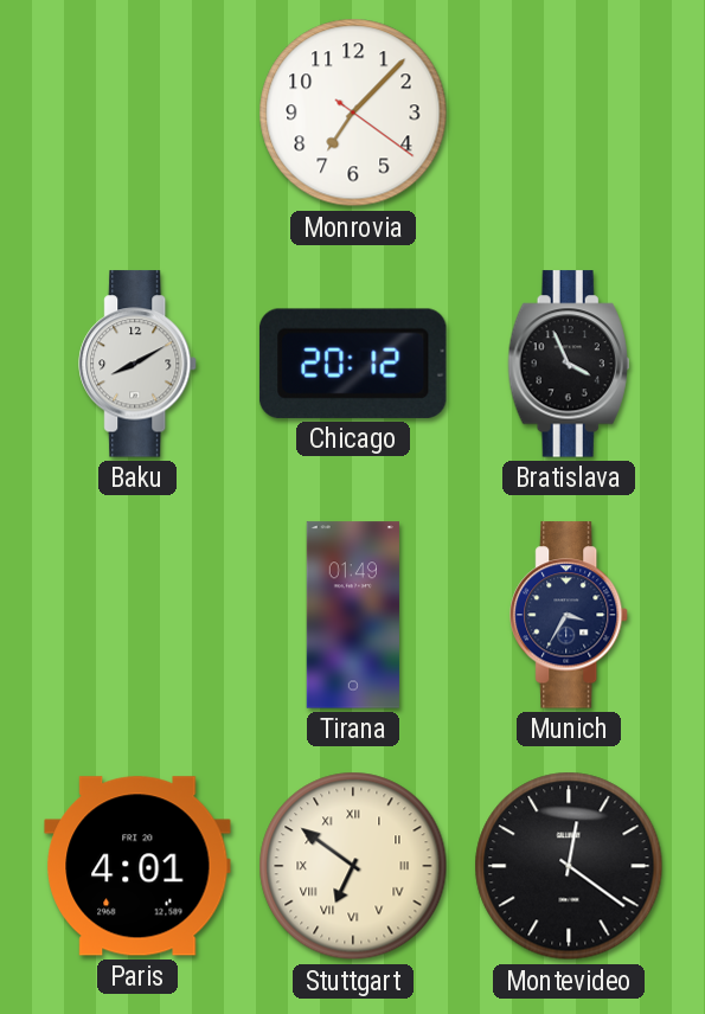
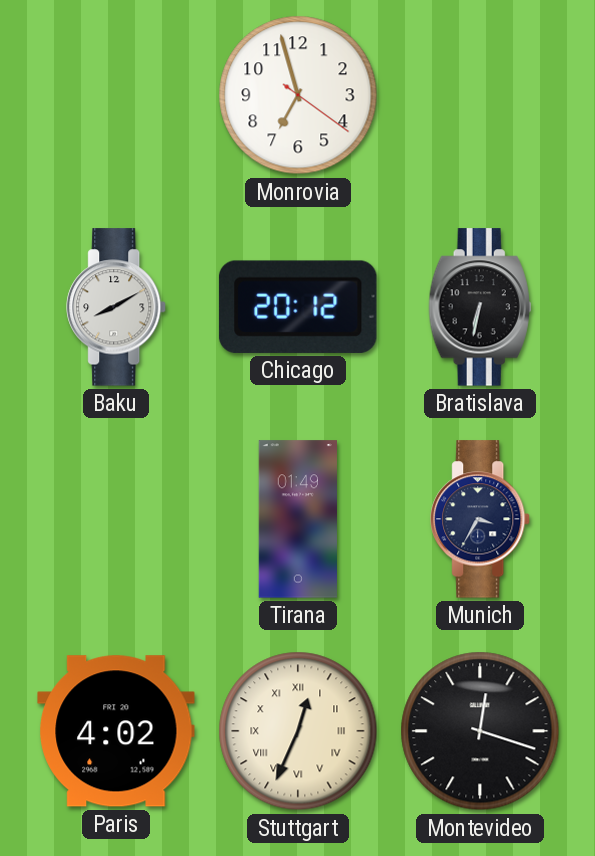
Monrovia: 7:07 -> 6:57 (298, 95)
Bratislava: 3:56 -> 6:32 (480, 307)
Paris: 4:01 -> 4:02 (116, 731)
Stuttgart: 6:51 -> 12:34 (298, 731)
Montevideo: 12:21 -> 12:18 (480, 731)
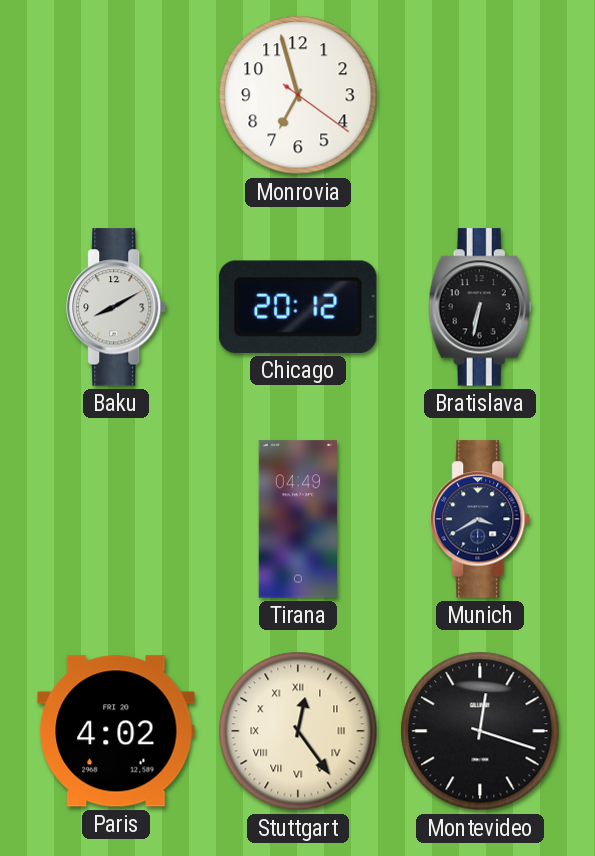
Tirana: 01:49 -> 04:49 (298, 519)
Munich: 3:35 -> 3:40 (481, 519)
Stuttgart: 12:34 -> 12:24 (298, 731)
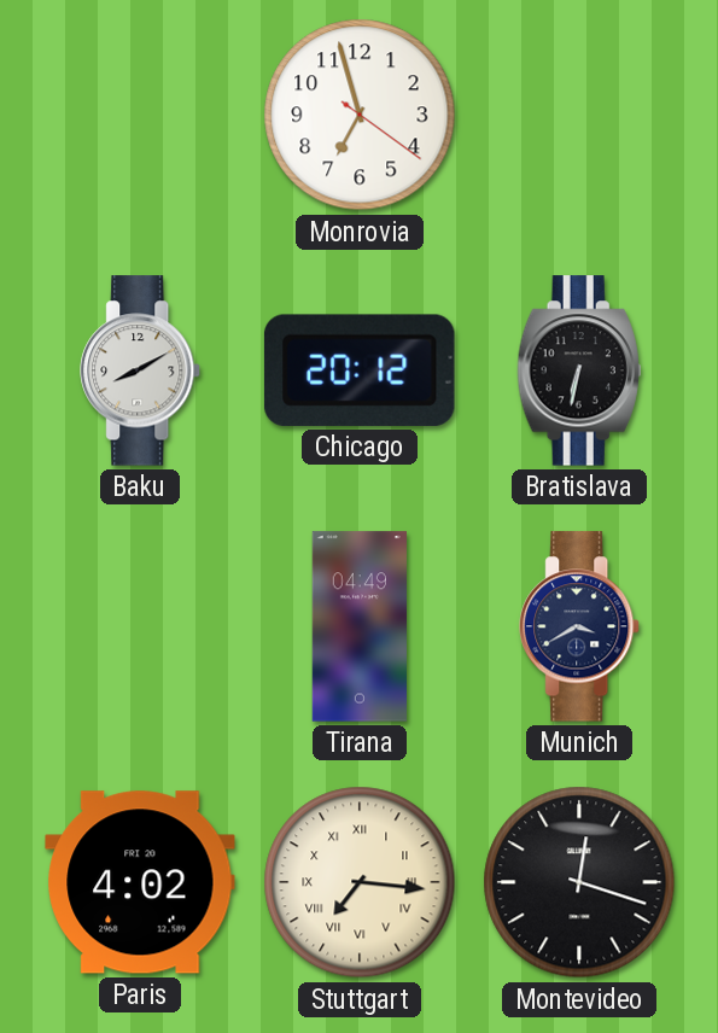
Stuttgart: 12:24 -> 7:16 (360, 882)
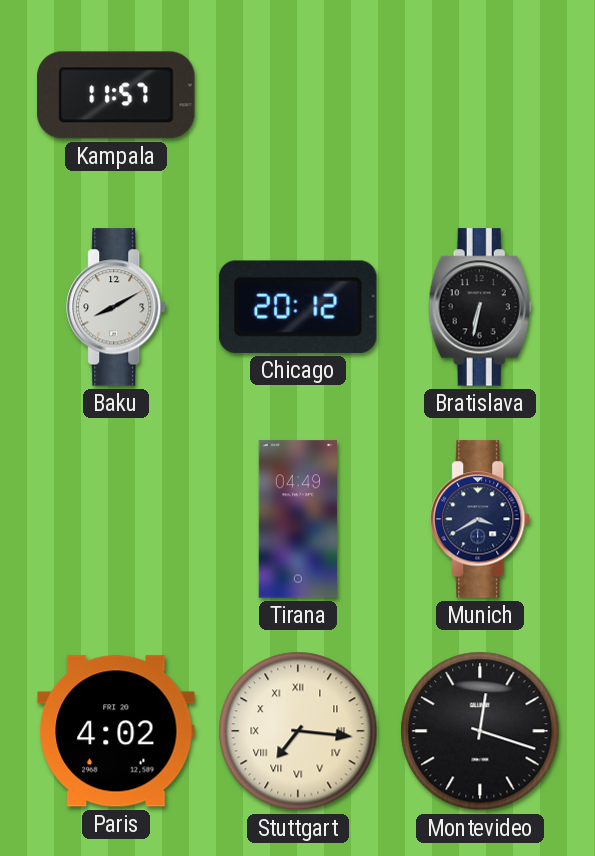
Kampala: none -> 11:57 (116, 95)
Monrovia: 6:57 -> none (360, 115)
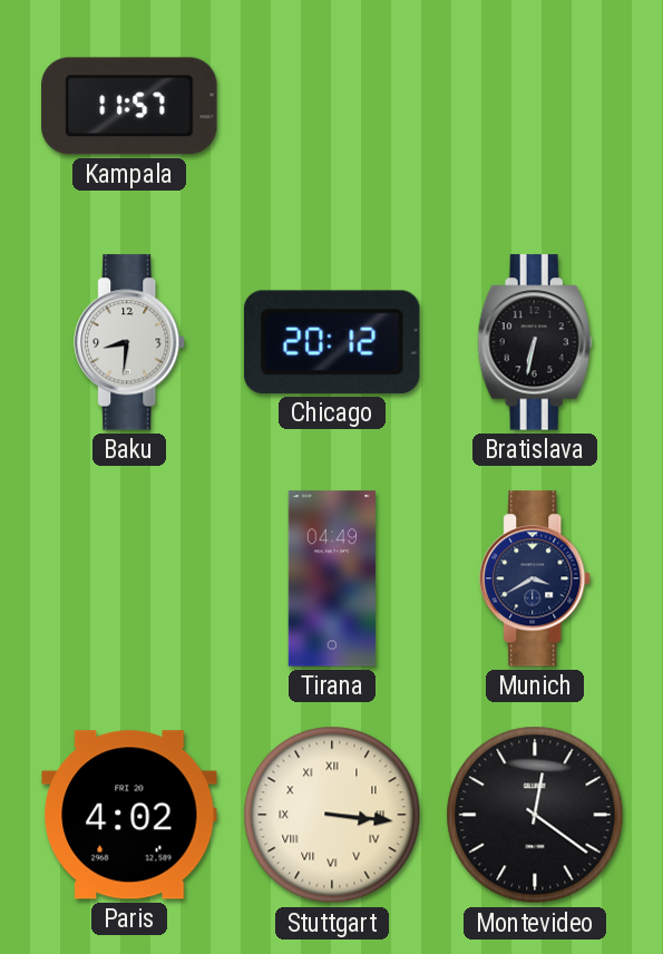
Baku: 8:10 -> 8:31 (130, 342)
Stuttgart: 7:16 -> 3:16 (332, 815)
Montevideo: 12:18 -> 12:21 (535, 815)
